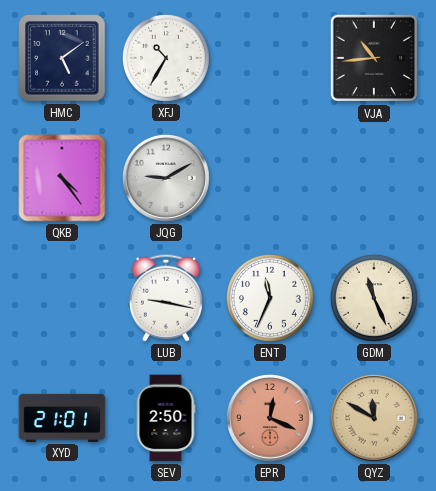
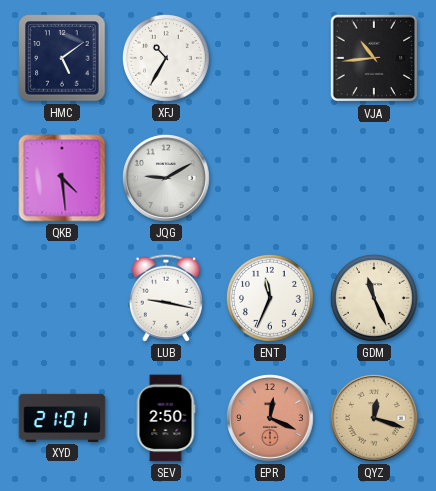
QKB: 4:24 -> 4:29 (62, 178)
QYZ: 11:50 -> 12:18 (375, 419)
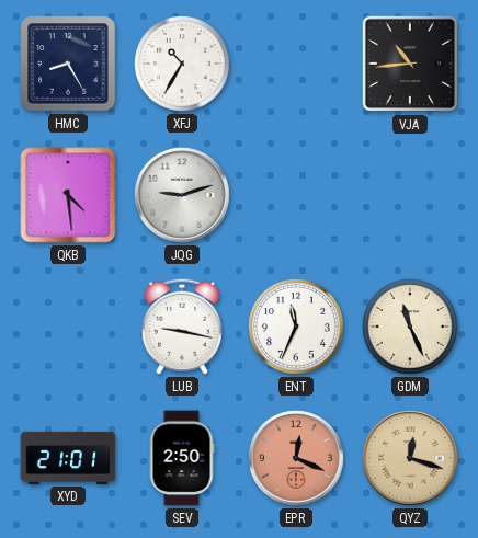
HMC: 5:09 -> 8:25 (68, 64)
JQG: 9:10 -> 9:12 (183, 196)
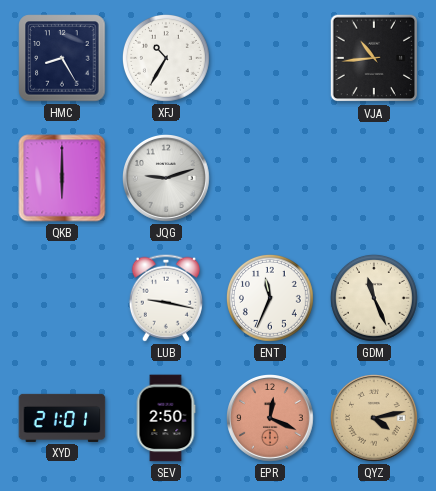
QKB: 4:29 -> 6:00 (62, 178)
QYZ: 12:18 -> 4:13 (375, 419)
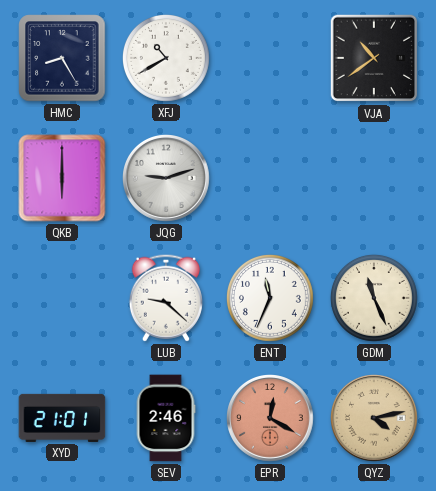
XFJ: 10:35 -> 10:40 (166, 58)
VJA: 10:44 -> 10:39 (374, 58)
LUB: 9:17 -> 9:22 (166, 298)
SEV: 2:50 -> 2:46 (166, 418)
EPR: 12:19 -> 12:20 (271, 419)
